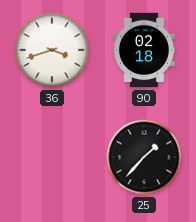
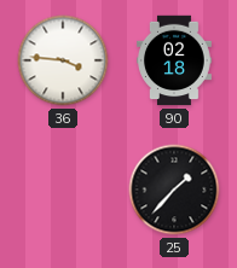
36: 3:42 -> 3:46 (63, 60)
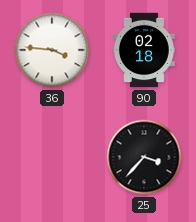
25: 1:37 -> 3:37 (144, 157)
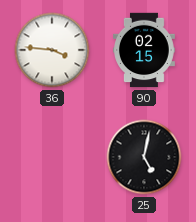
90: 02:18 -> 02:15 (145, 50)
25: 3:37 -> 5:02 (144, 157)
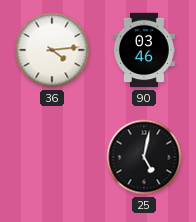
36: 3:46 -> 4:14 (52, 50)
90: 02:15 -> 03:46 (145, 50)
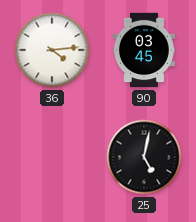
90: 03:46 -> 03:45 (145, 50)
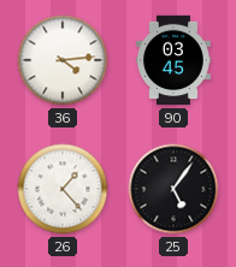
26: none -> 1:23 (63, 189)
25: 5:02 -> 5:06 (173, 189)
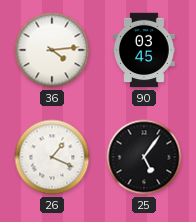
26: 1:23 -> 1:19 (52, 157)
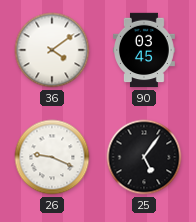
36: 4:14 -> 4:09 (52, 50)
26: 1:19 -> 9:19 (52, 157)
